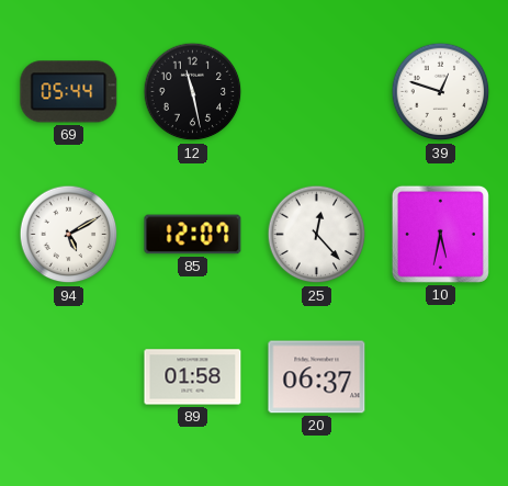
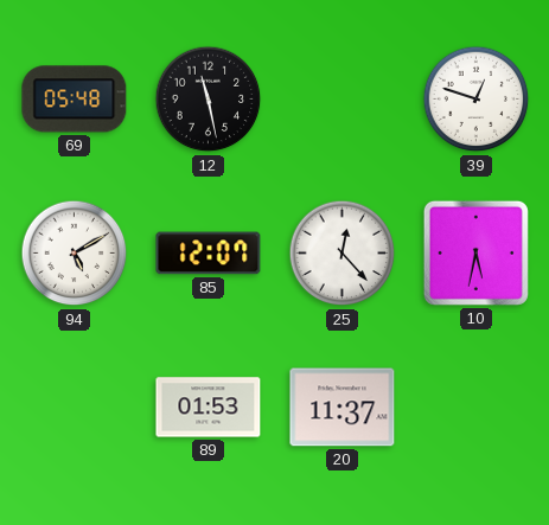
69: 05:44 -> 05:48 (75, 100)
89: 01:58 -> 01:53 (209, 408)
20: 06:37 -> 11:37 (343, 408)
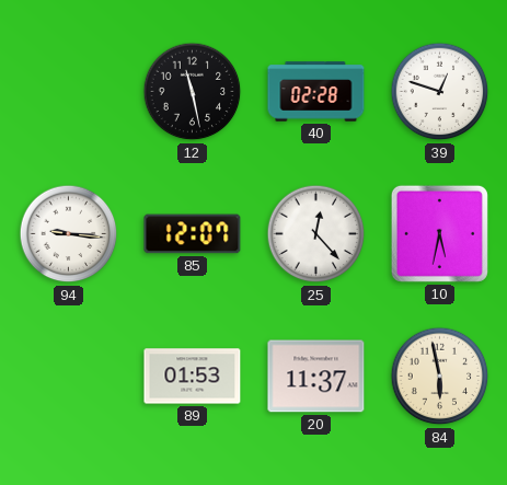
69: 05:48 -> none (75, 100)
40: none -> 02:28 (316, 92)
94: 5:10 -> 9:16 (69, 234)
84: none -> 5:58 (440, 377)
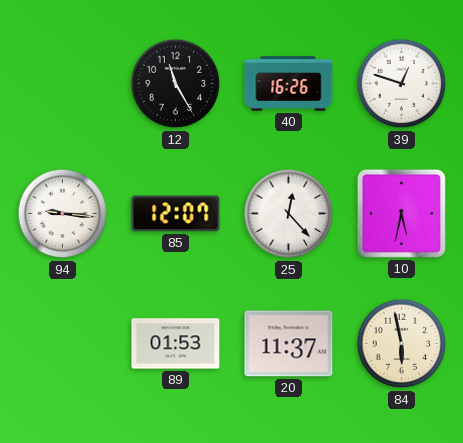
12: 11:28 -> 11:25 (176, 84)
40: 02:28 -> 16:26 (289, 84)
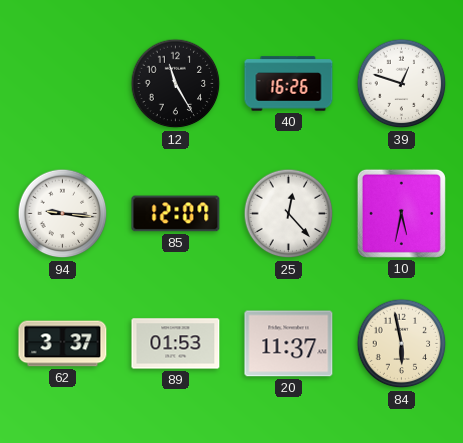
62: none -> 3:37 (63, 344)
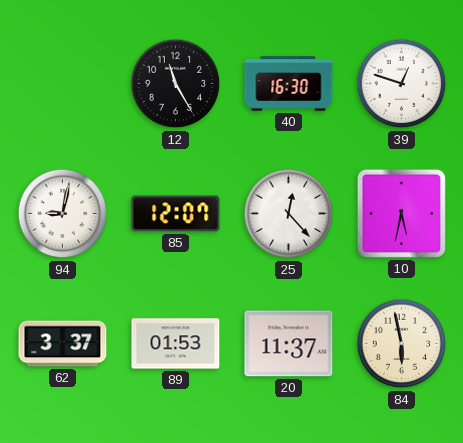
40: 16:26 -> 16:30 (289, 84)
94: 9:16 -> 9:02 (63, 214)
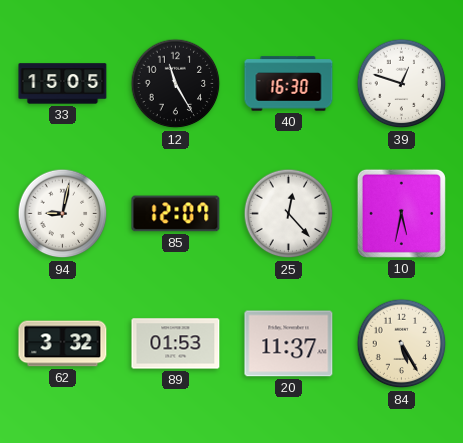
33: none -> 15:05 (63, 84)
62: 3:37 -> 3:32 (63, 344)
84: 5:58 -> 5:25 (402, 344)
